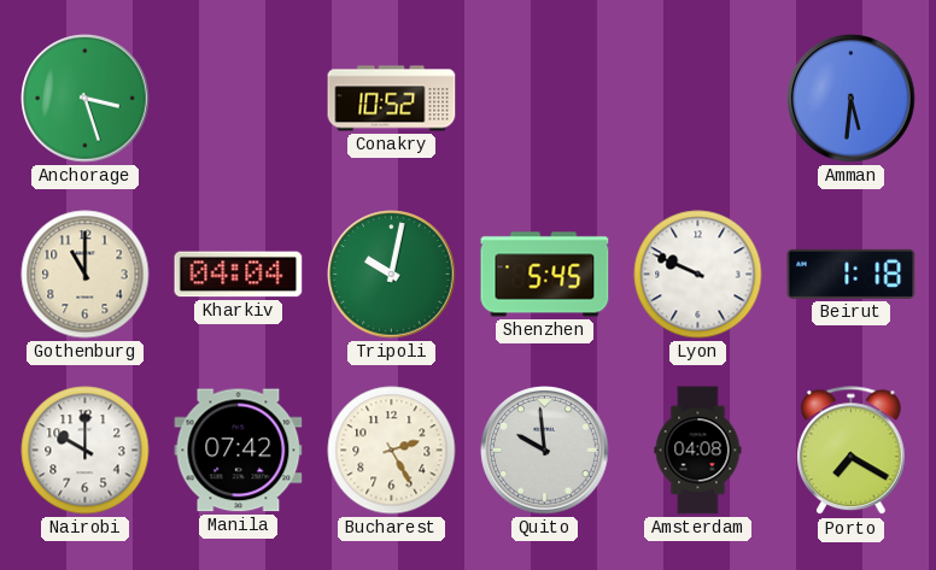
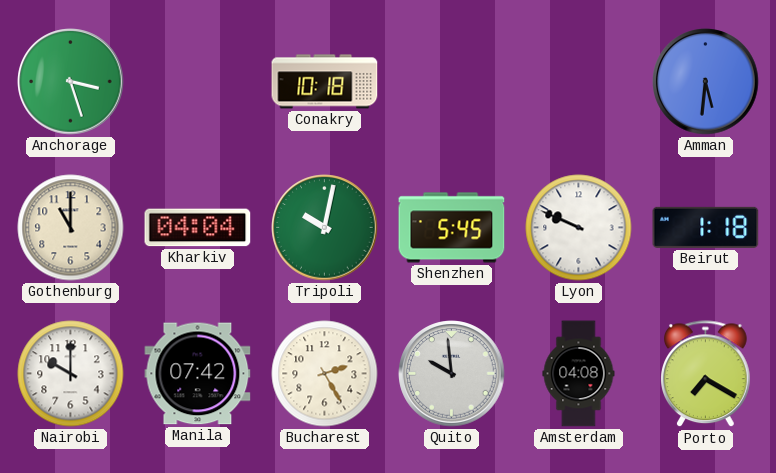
Conakry: 10:52 -> 10:18 (325, 82)
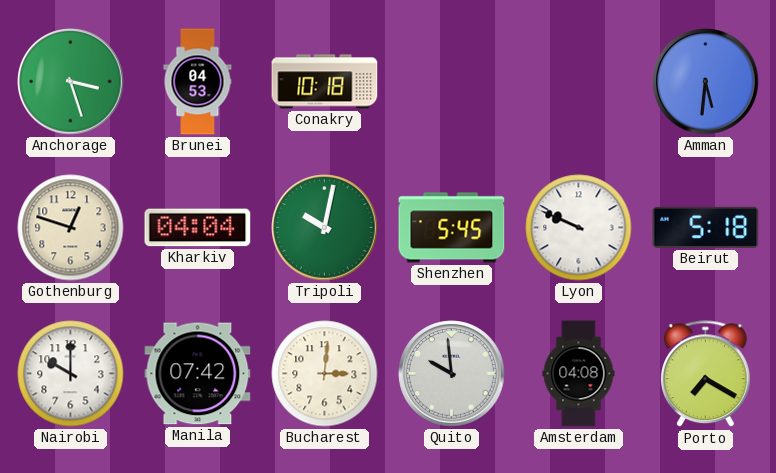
Brunei: none -> 04:53 (198, 82)
Gothenburg: 11:00 -> 12:48 (71, 228)
Beirut: 1:18 -> 5:18 (706, 227)
Bucharest: 2:25 -> 3:01 (325, 374)
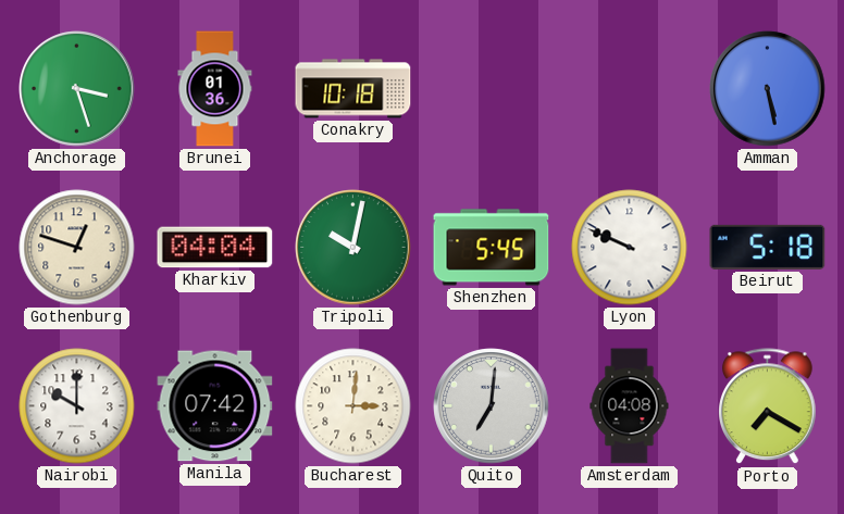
Brunei: 04:53 -> 01:36 (215, 89)
Amman: 5:31 -> 5:28 (768, 89)
Quito: 9:59 -> 7:01 (492, 406)
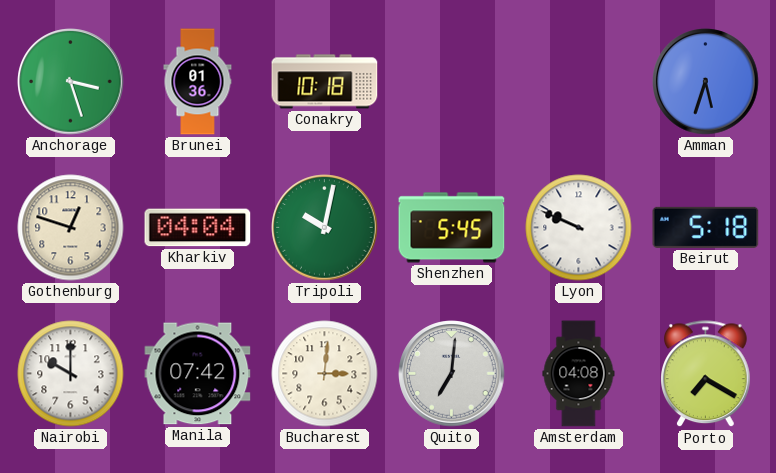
Amman: 5:28 -> 5:33 (706, 82)
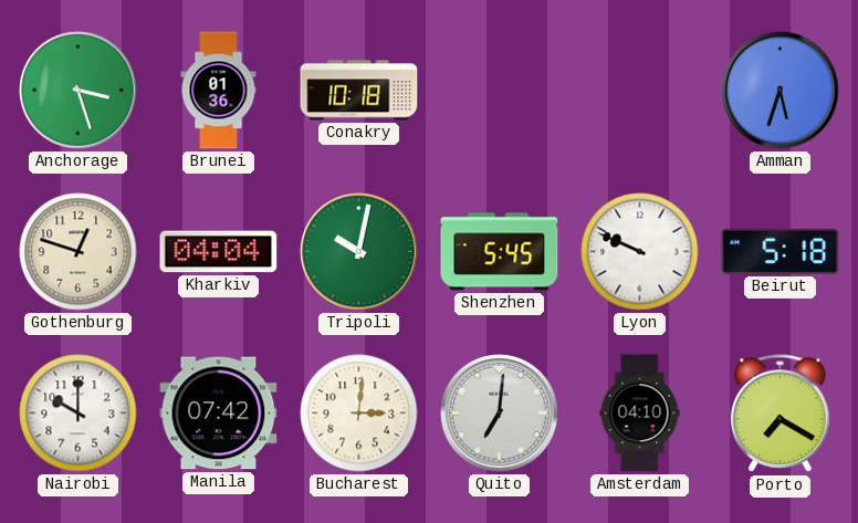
Amsterdam: 04:08 -> 04:10 (640, 414)
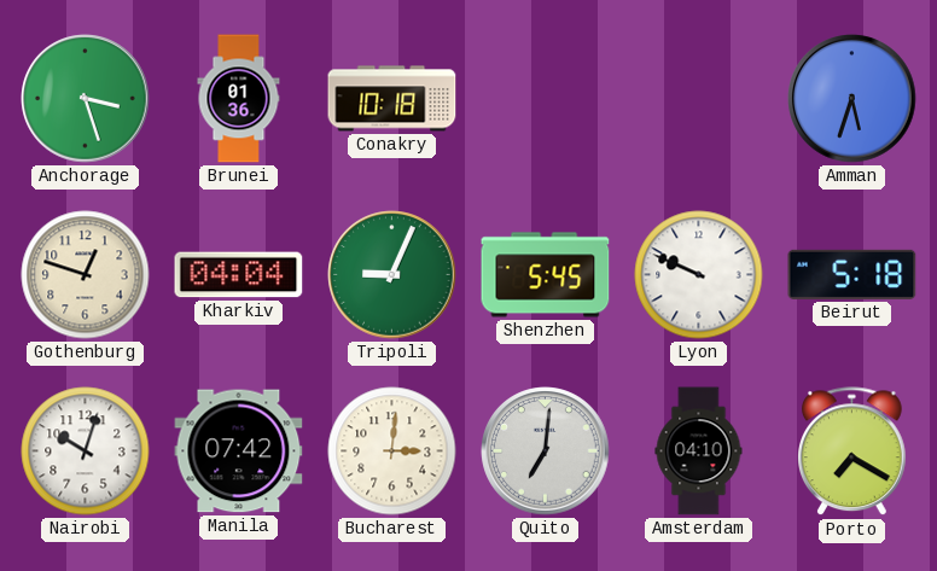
Tripoli: 10:02 -> 9:04 (392, 275)
Nairobi: 10:00 -> 10:03 (86, 451)
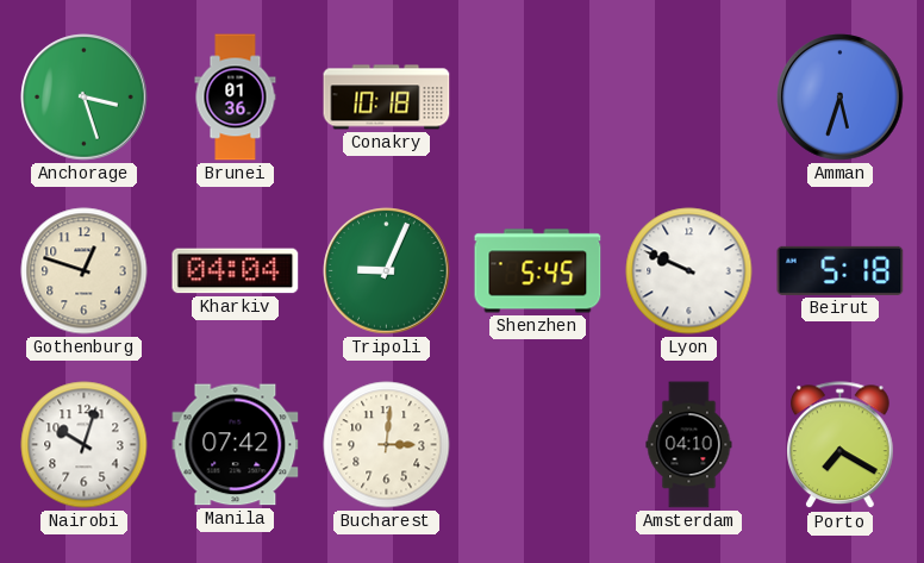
Quito: 7:01 -> none (546, 451)
